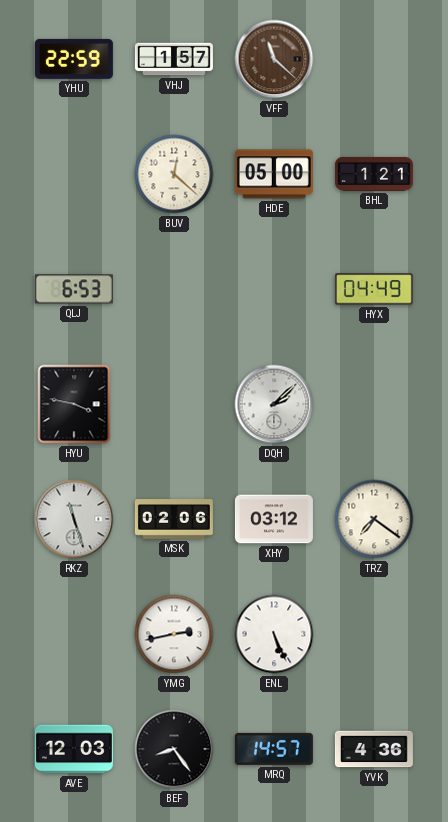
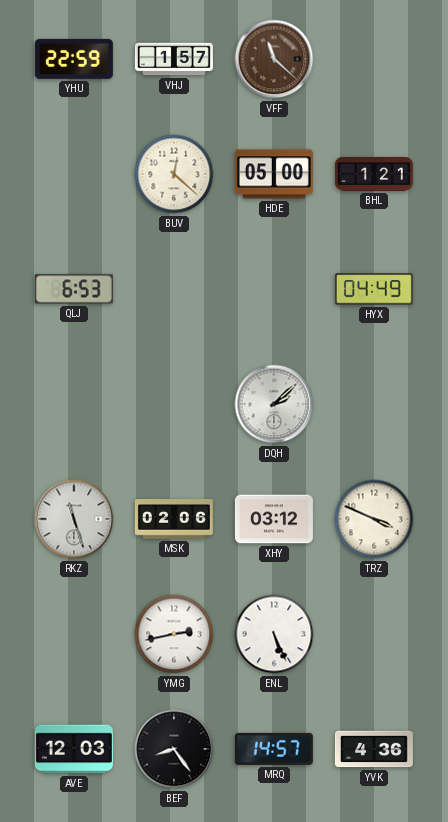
HYU: 3:47 -> none (74, 404)
TRZ: 7:21 -> 3:49 (374, 519)
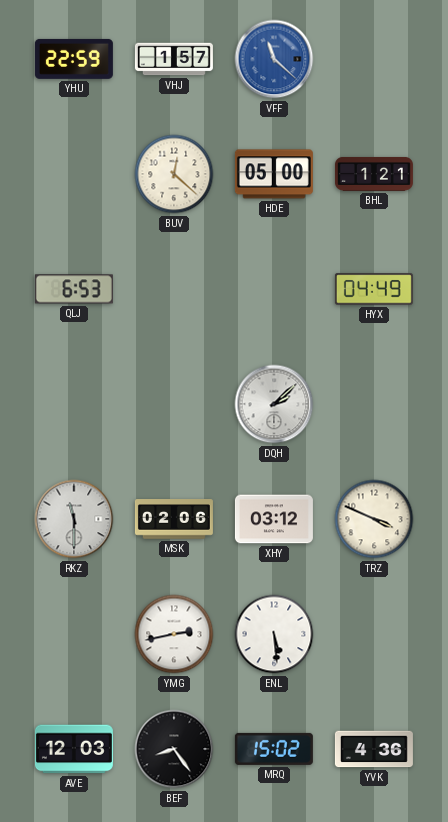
VFF dial: brown -> blue (274, 59)
RKZ: 11:27 -> 11:30 (74, 519)
ENL: 5:26 -> 5:29 (274, 634)
MRQ: 14:57 -> 15:02 (274, 749)
